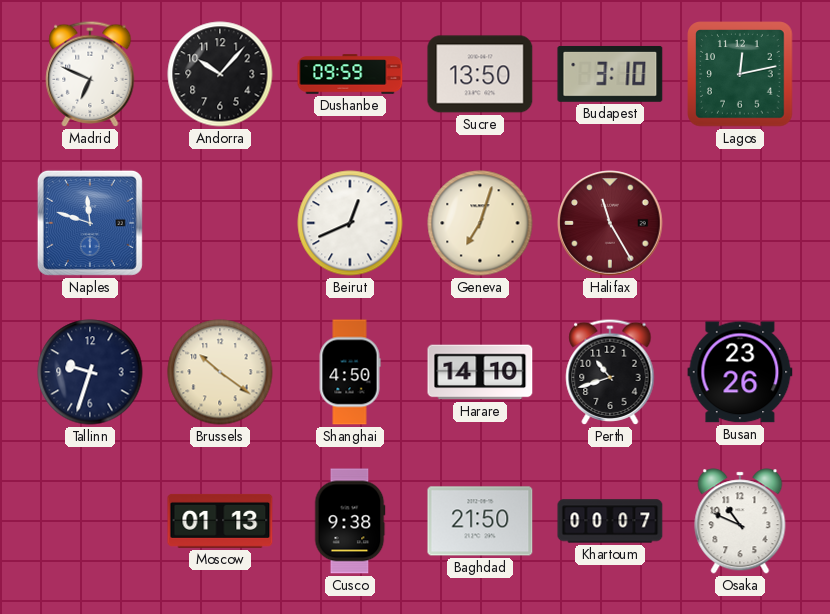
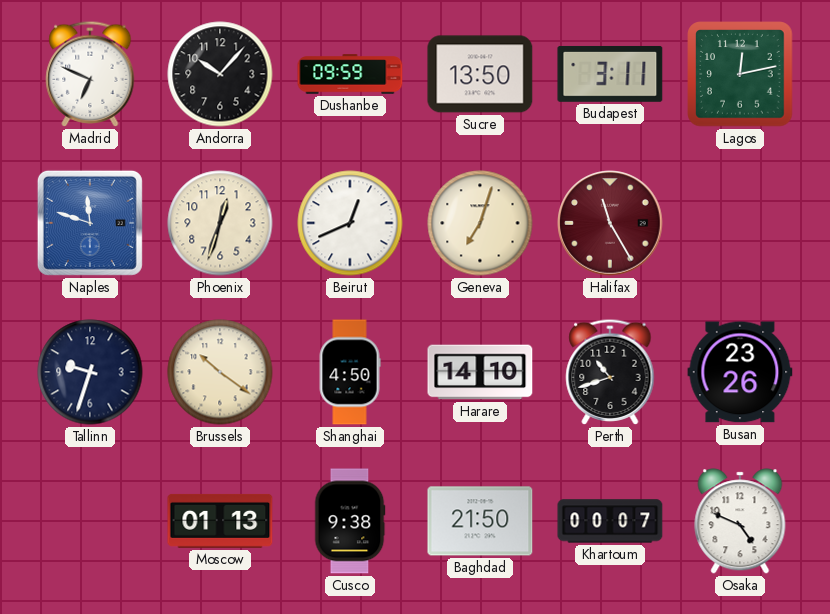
Budapest: 3:10 -> 3:11 (610, 74)
Phoenix: none -> 12:33 (220, 223)
Osaka: 10:49 -> 4:49 (740, 521)
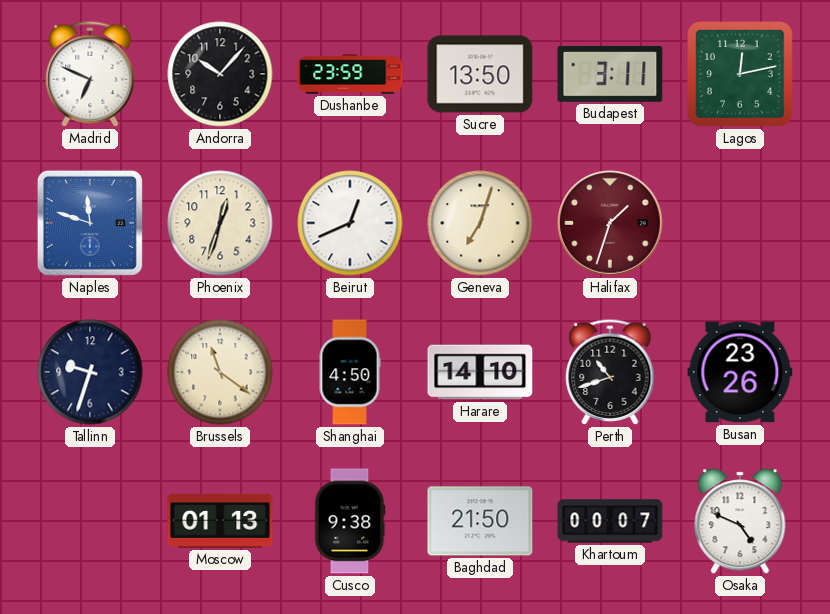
Dushanbe: 09:59 -> 23:59 (350, 74)
Halifax: 11:25 -> 1:33 (610, 223)
Brussels: 10:21 -> 11:21 (220, 372)
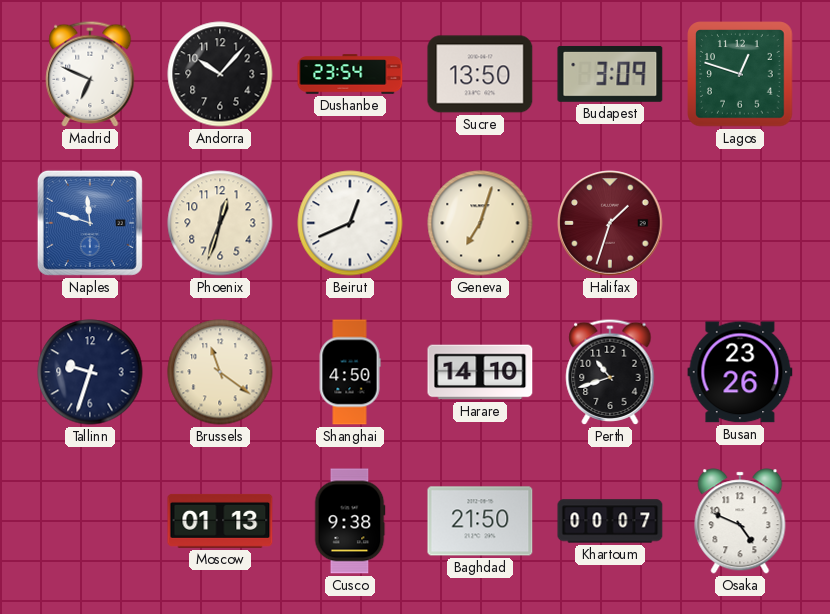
Dushanbe: 23:59 -> 23:54 (350, 74)
Budapest: 3:11 -> 3:09 (610, 74)
Lagos: 12:13 -> 12:48 (740, 74)
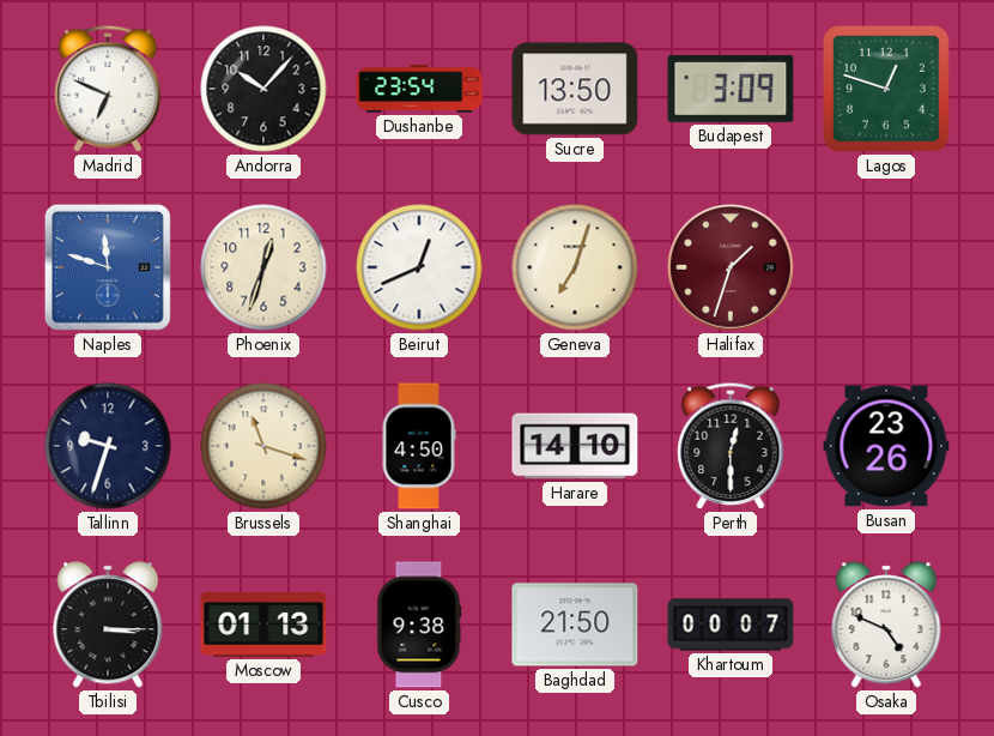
Brussels: 11:21 -> 11:18 (263, 446)
Perth: 10:42 -> 12:30 (731, 446)
Tbilisi: none -> 3:15 (108, 625)
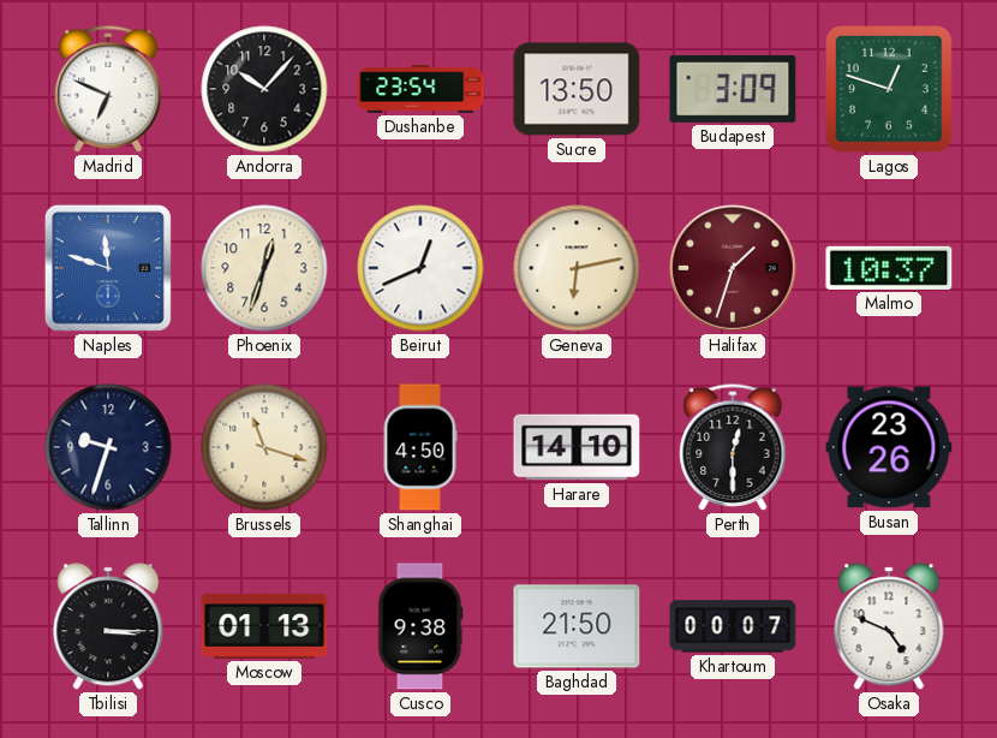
Geneva: 7:03 -> 6:13 (577, 268)
Malmo: none -> 10:37 (889, 268)
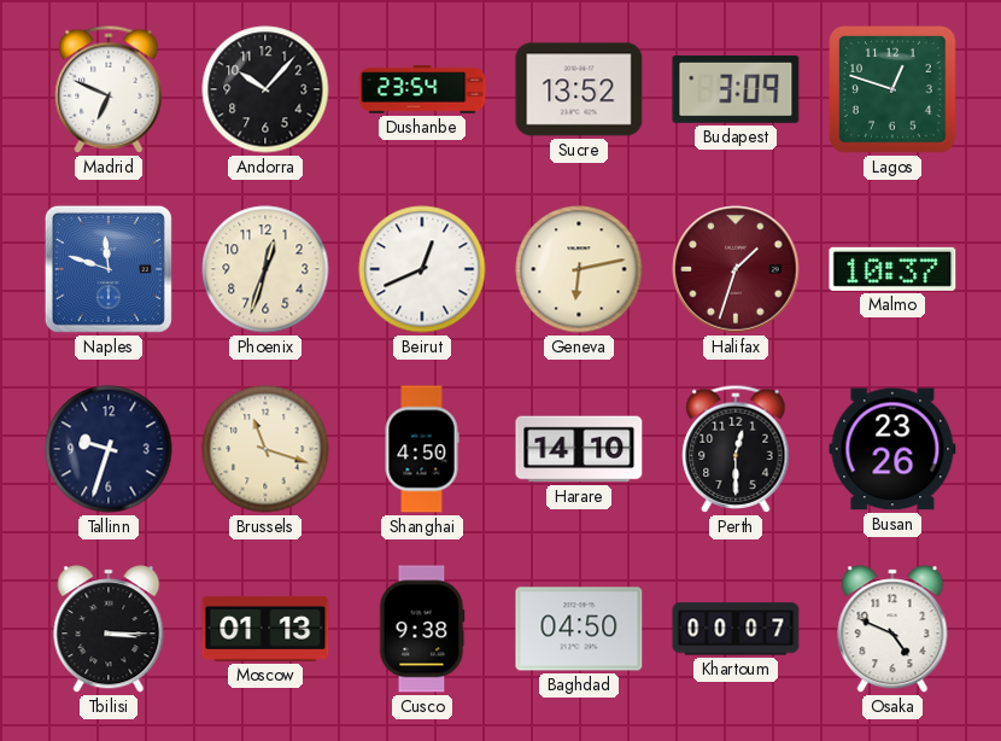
Sucre: 13:50 -> 13:52 (579, 89)
Baghdad: 21:50 -> 04:50 (579, 629)
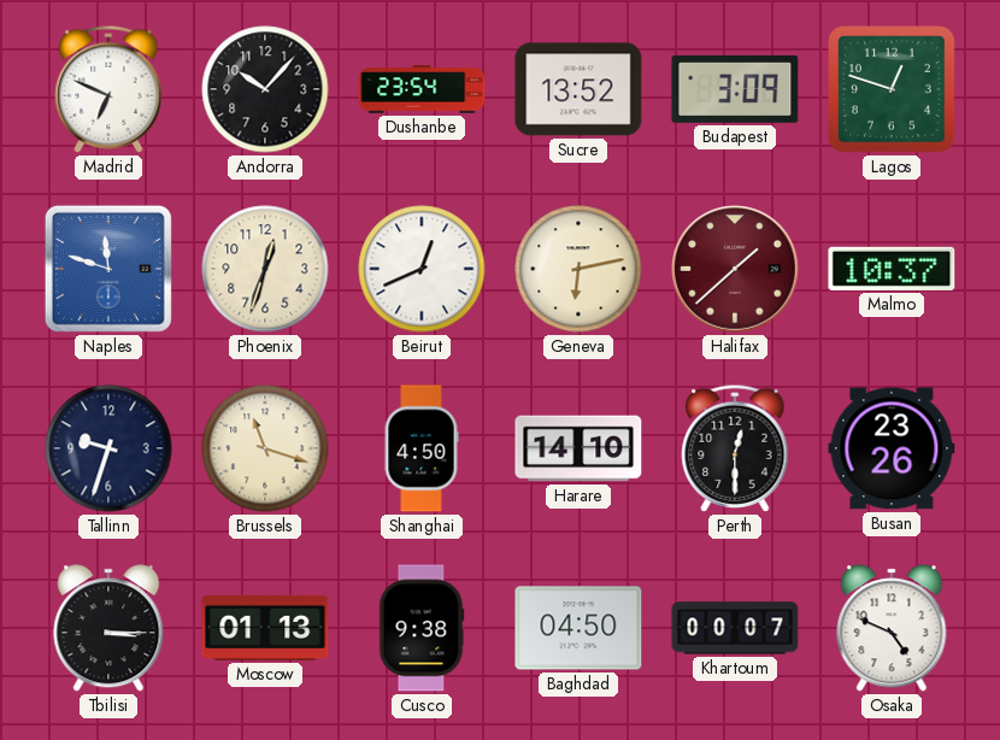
Halifax: 1:33 -> 1:38 (735, 269)
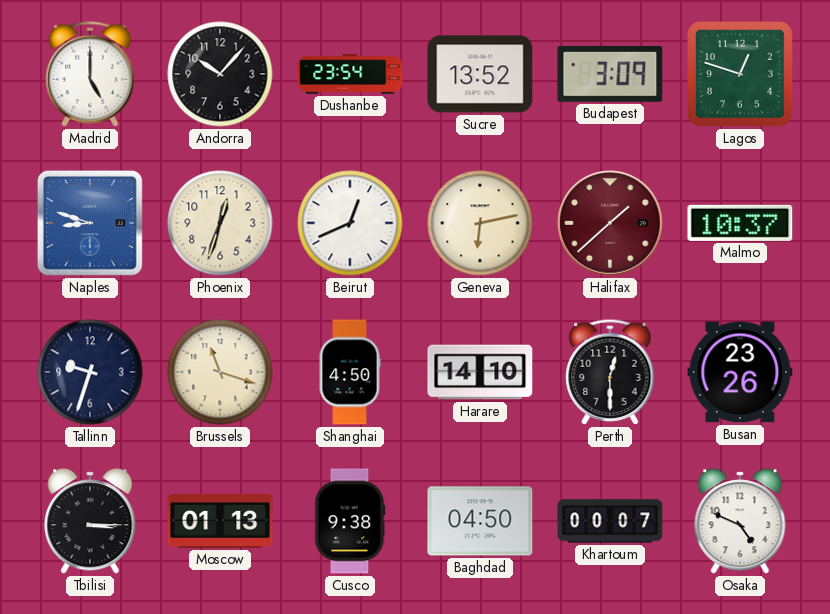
Madrid: 6:49 -> 5:00 (90, 74)
Naples: 11:48 -> 8:48 (90, 223)
